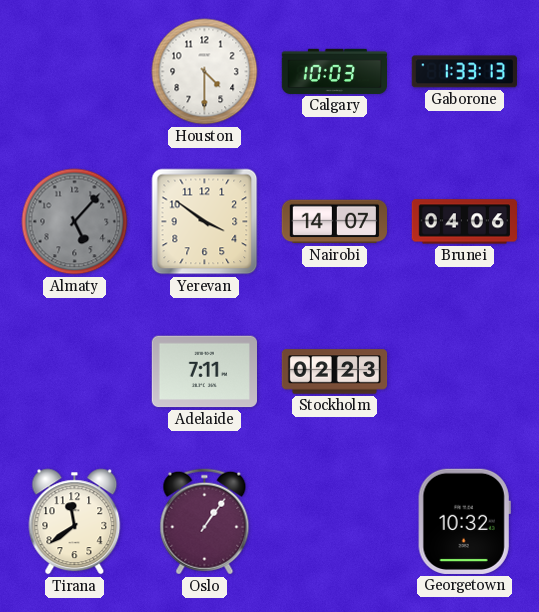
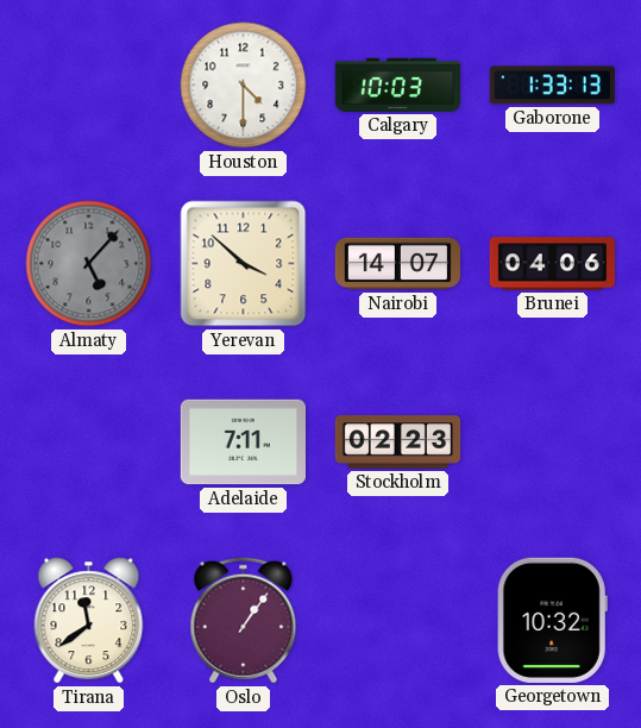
Yerevan: 3:51 -> 3:52 (244, 264)
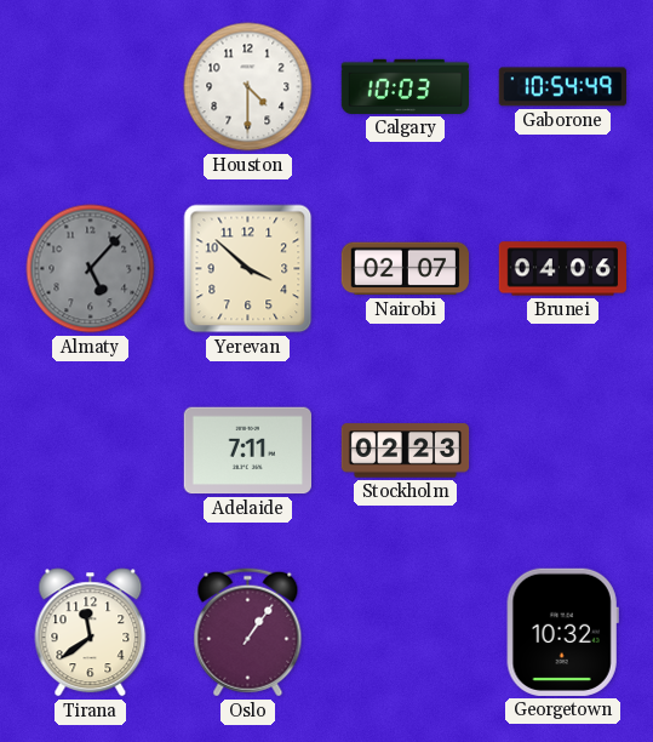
Gaborone: 1:33 -> 10:54 (562, 87)
Nairobi: 14:07 -> 02:07 (405, 269)
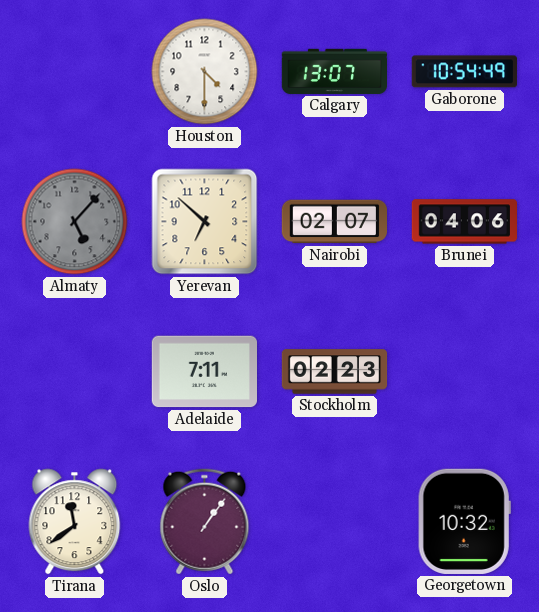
Calgary: 10:03 -> 13:07 (334, 71)
Yerevan: 3:52 -> 6:52 (205, 222)
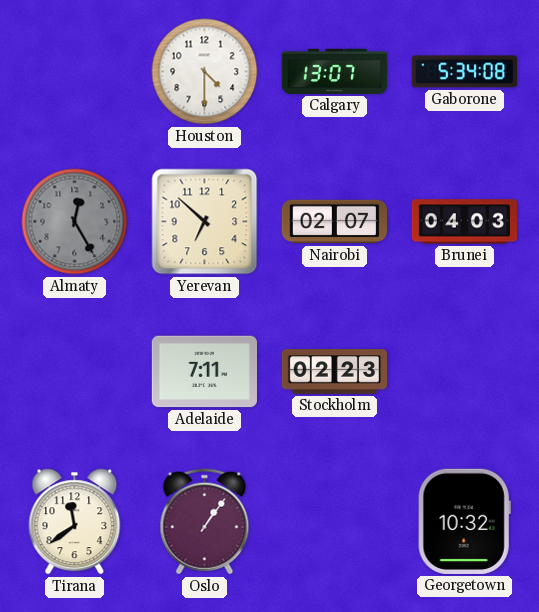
Gaborone: 10:54 -> 5:34 (464, 72)
Almaty: 5:07 -> 12:25 (75, 222)
Brunei: 04:06 -> 04:03 (464, 222)
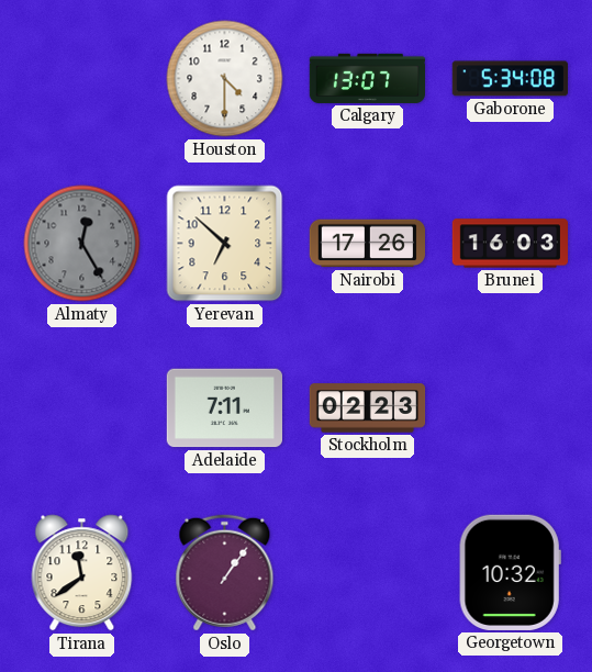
Nairobi: 02:07 -> 17:26 (367, 244)
Brunei: 04:03 -> 16:03 (510, 244)
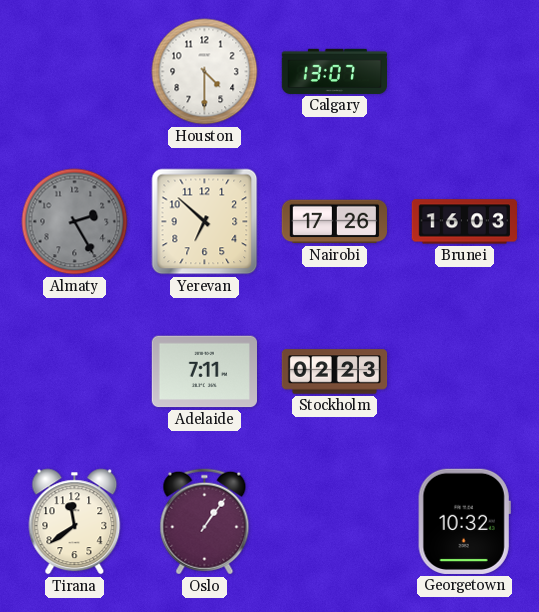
Gaborone: 5:34 -> none (510, 79)
Almaty: 12:25 -> 2:25 (75, 222)
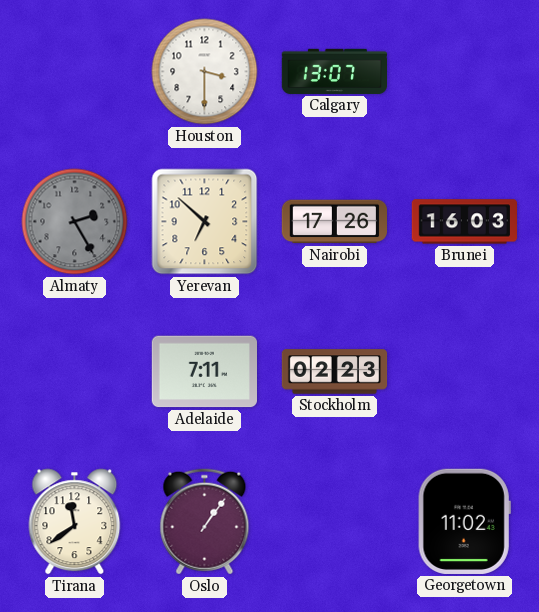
Houston: 4:30 -> 3:30 (205, 72)
Georgetown: 10:32 -> 11:02 (464, 521)
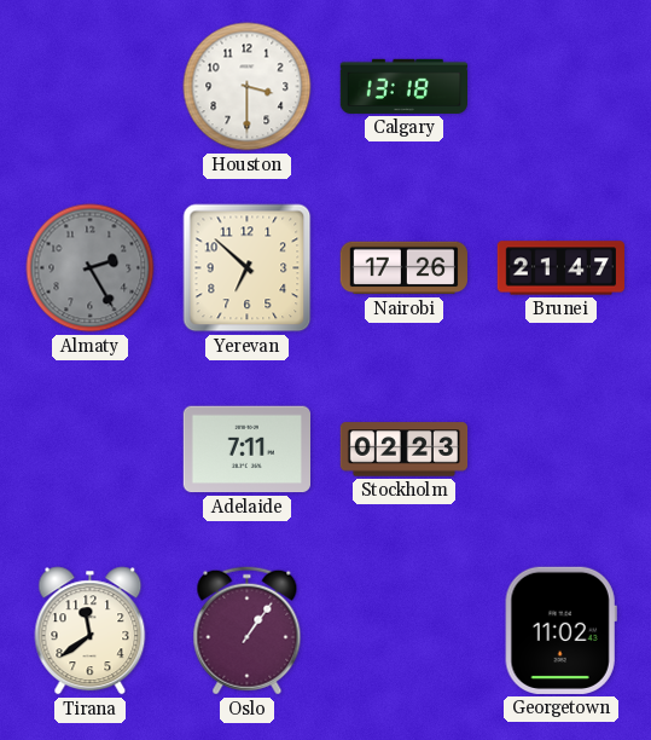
Calgary: 13:07 -> 13:18 (403, 86)
Brunei: 16:03 -> 21:47 (560, 268)
